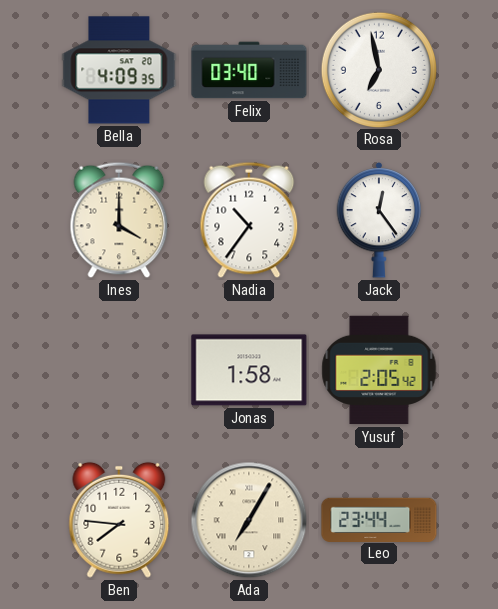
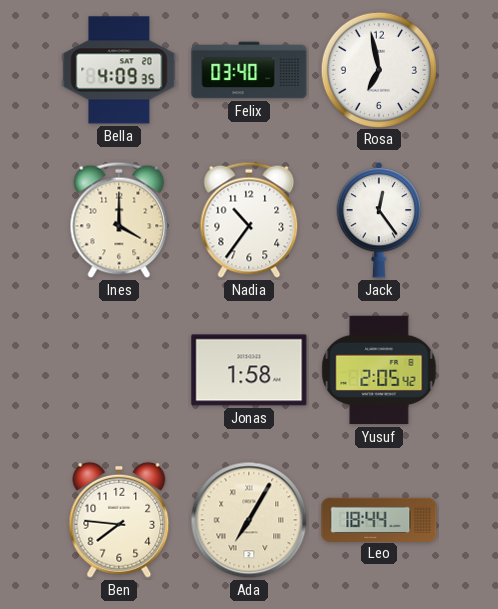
Leo: 23:44 -> 18:44 (379, 519)
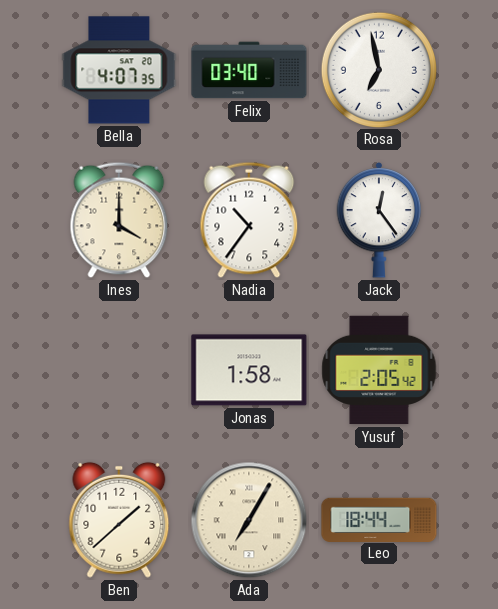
Bella: 4:09 -> 4:07 (119, 70)
Ben: 7:46 -> 1:38 (119, 520)
